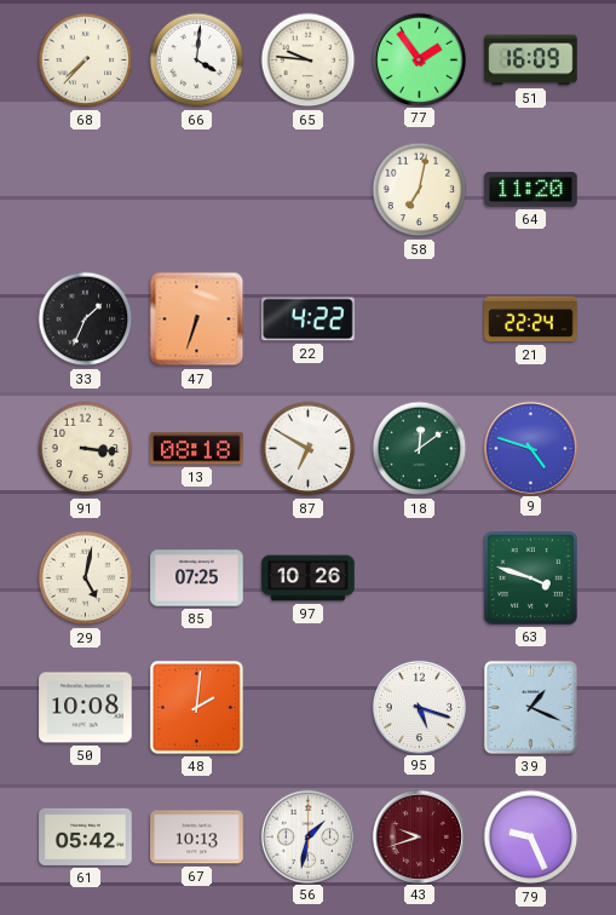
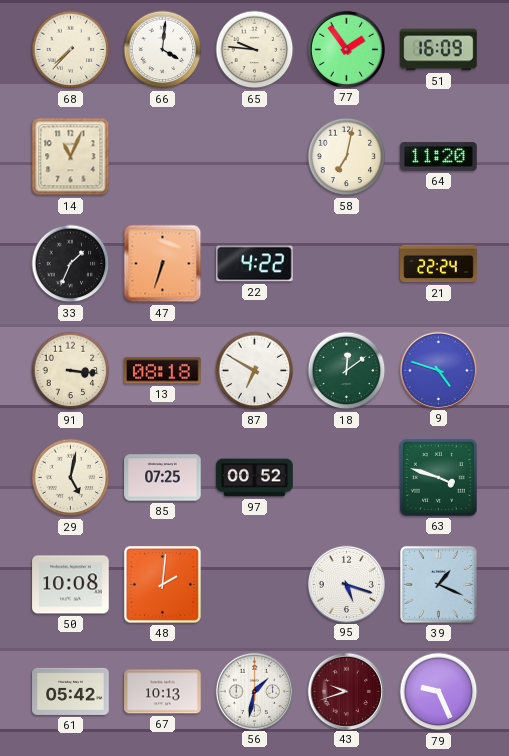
14: none -> 11:04 (71, 157)
97: 10:26 -> 00:52 (255, 478)
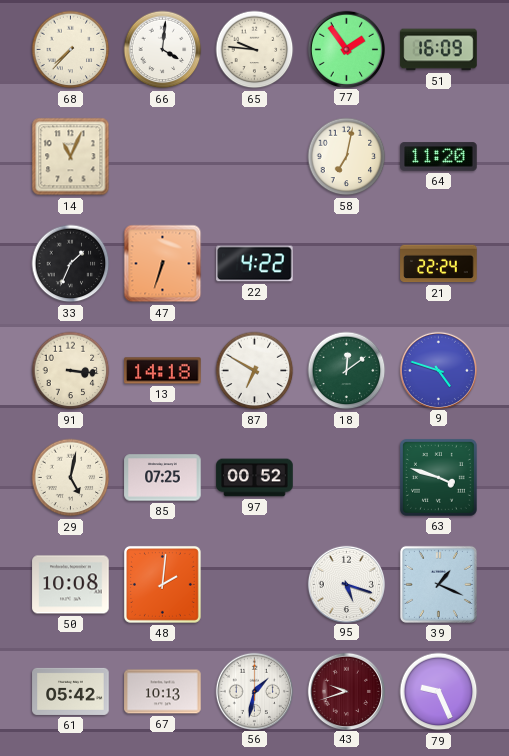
13: 08:18 -> 14:18 (163, 371)
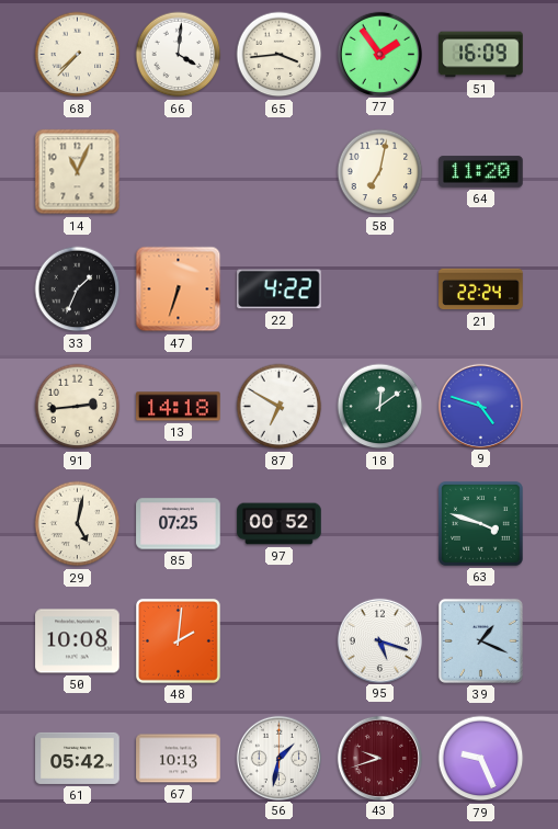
65: 9:46 -> 3:44 (280, 55)
91: 3:16 -> 2:44 (78, 407)
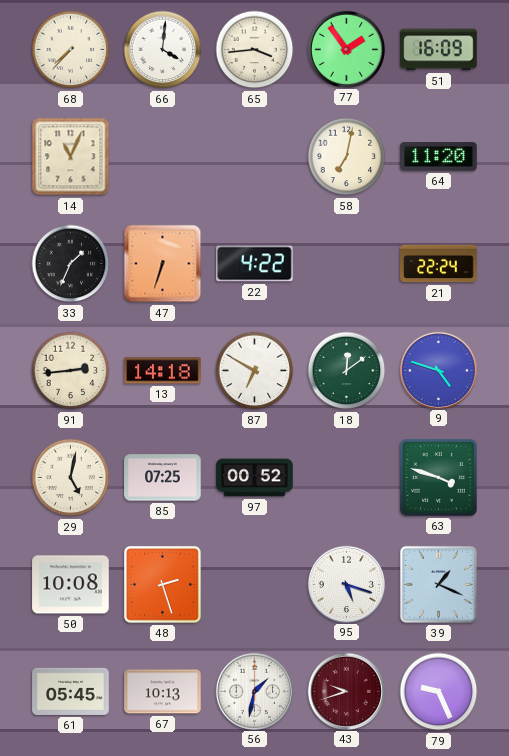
48: 2:01 -> 2:27 (162, 584)
61: 05:42 -> 05:45 (71, 691)
